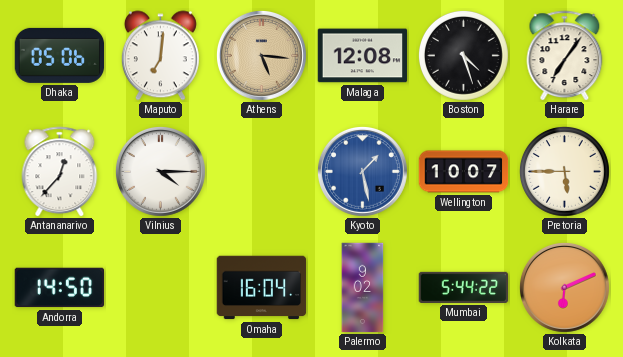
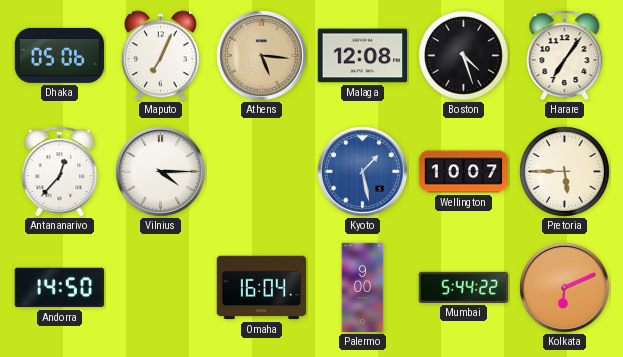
Maputo: 7:01 -> 7:04 (160, 56)
Palermo: 9:02 -> 9:00 (363, 288)
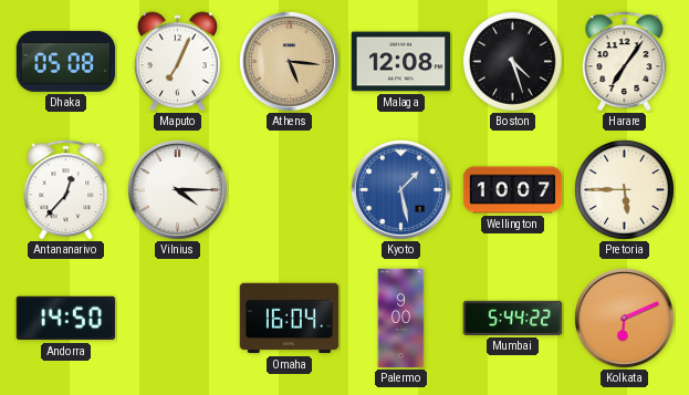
Dhaka: 05:06 -> 05:08 (66, 61)
